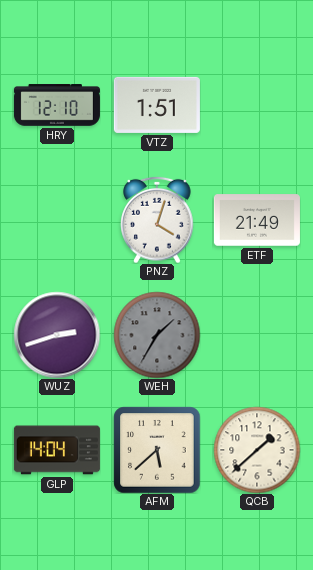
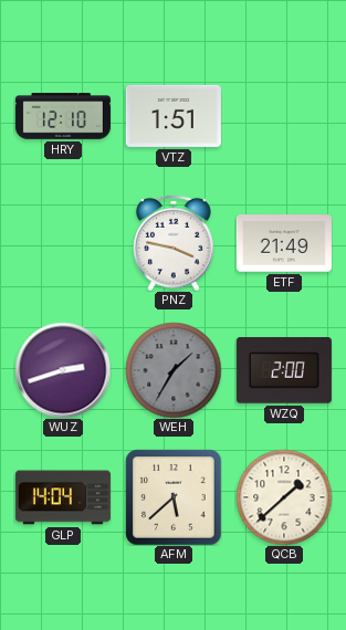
PNZ: 4:03 -> 3:47 (174, 243)
WZQ: none -> 2:00 (284, 370)
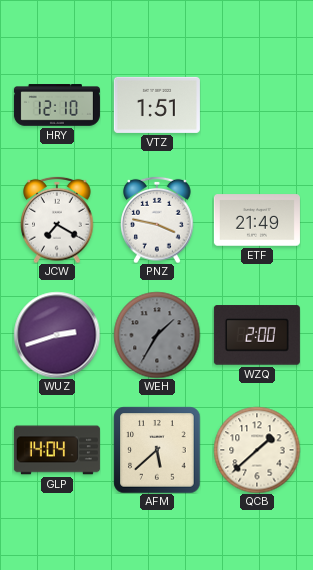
JCW: none -> 7:20 (57, 220)
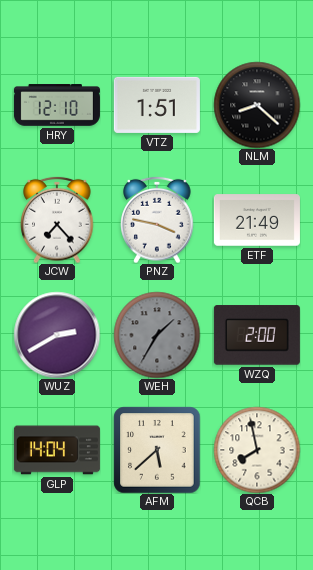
NLM: none -> 8:22 (257, 105)
JCW: 7:20 -> 7:23 (57, 220)
WUZ: 2:42 -> 2:40 (57, 335)
QCB: 1:38 -> 7:58 (257, 450)
